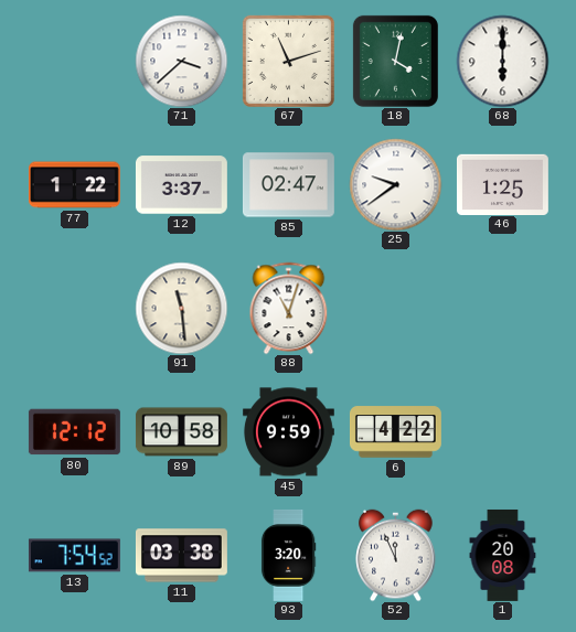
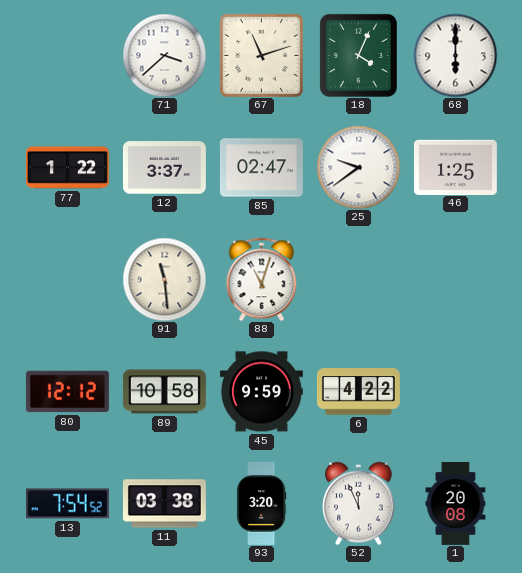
18: 4:02 -> 4:04 (358, 55)
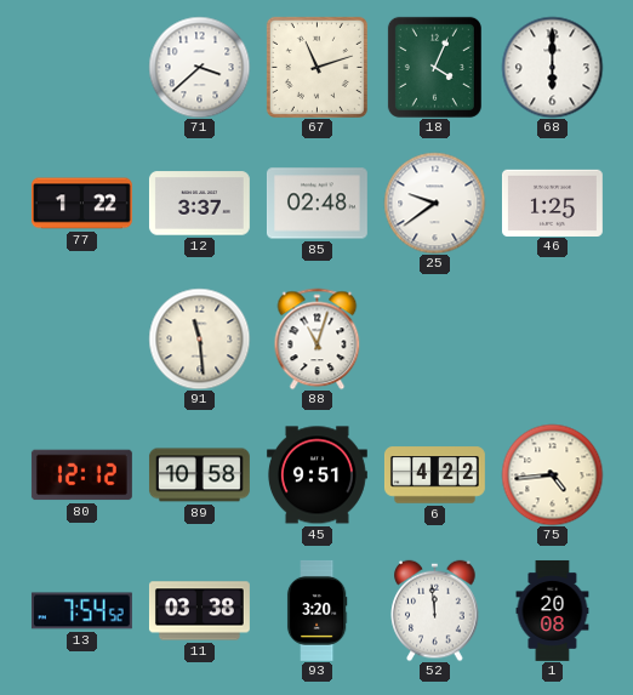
85: 02:47 -> 02:48 (316, 204)
45: 9:59 -> 9:51 (316, 475)
75: none -> 4:44 (552, 474)
52: 11:56 -> 11:59 (435, 610)
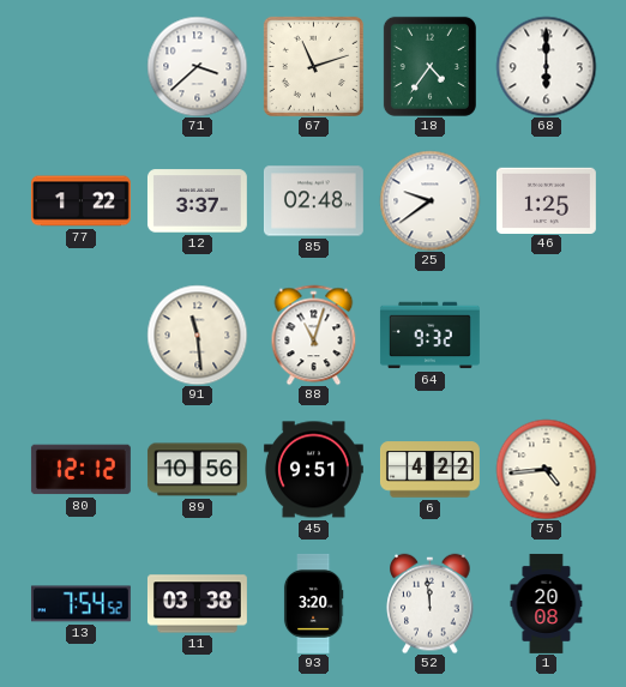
18: 4:04 -> 4:36 (429, 66)
64: none -> 9:32 (429, 336)
89: 10:58 -> 10:56 (197, 470)
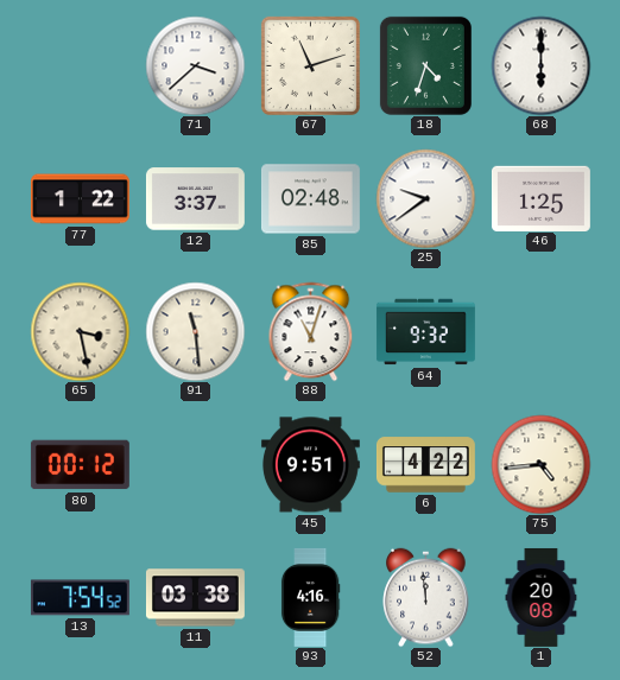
18: 4:36 -> 4:33 (425, 65)
65: none -> 3:28 (80, 331)
80: 12:12 -> 00:12 (80, 465)
89: 10:56 -> none (197, 470)
93: 3:20 -> 4:16 (310, 597)
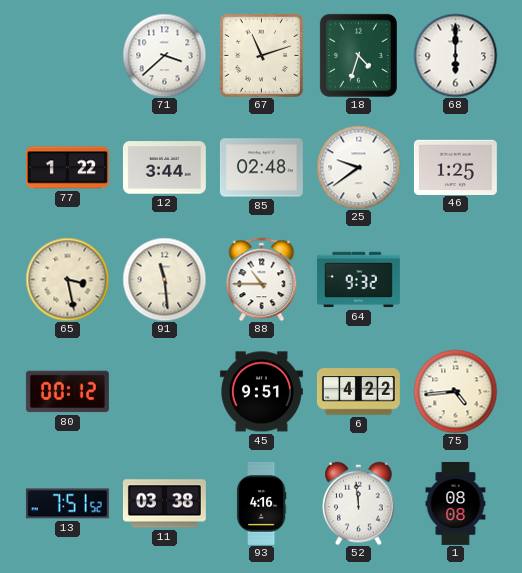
12: 3:37 -> 3:44 (164, 168)
88: 11:03 -> 10:45 (262, 279)
13: 7:54 -> 7:51 (67, 504)
1: 20:08 -> 08:08 (456, 503)
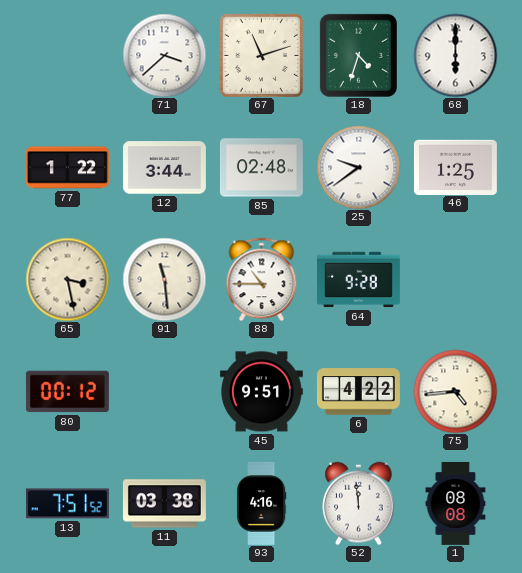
64: 9:32 -> 9:28 (358, 280)
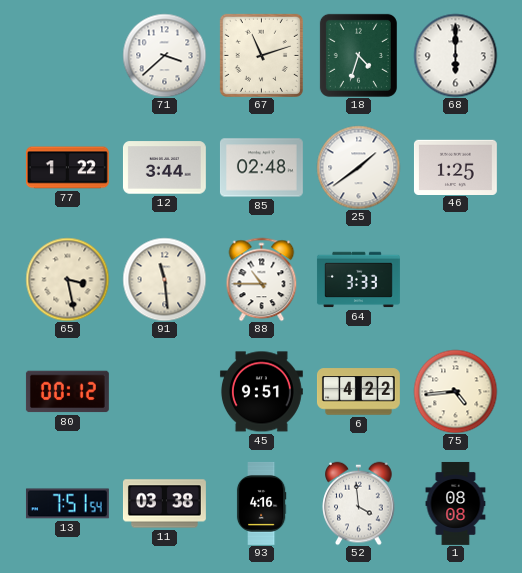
25: 9:39 -> 1:39 (358, 167)
64: 9:28 -> 3:33 (358, 280)
13: 7:51:52 -> 7:51:54 (67, 504)
52: 11:59 -> 3:59 (359, 503)
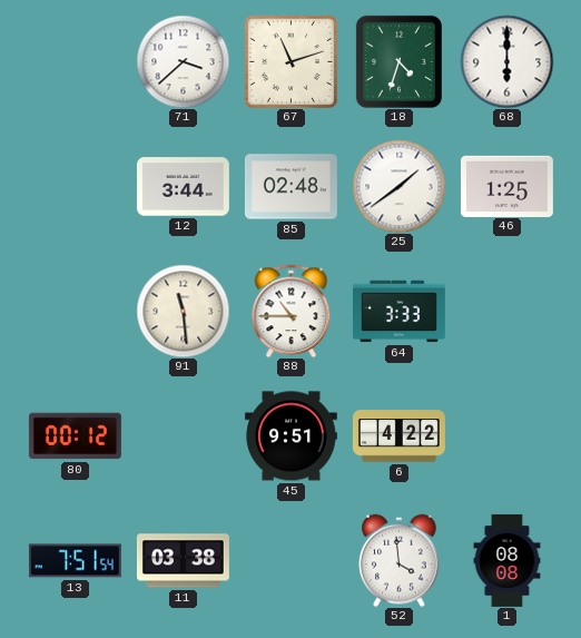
77: 1:22 -> none (67, 168)
65: 3:28 -> none (67, 279)
75: 4:44 -> none (455, 391)
93: 4:16 -> none (261, 503)
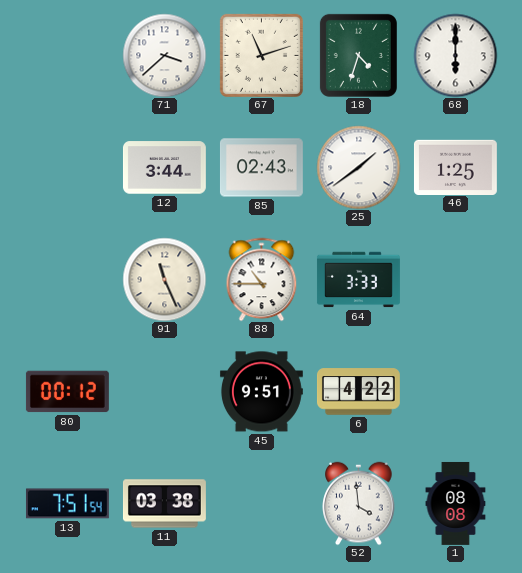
85: 02:48 -> 02:43 (261, 168)
91: 11:29 -> 11:26 (164, 279)
